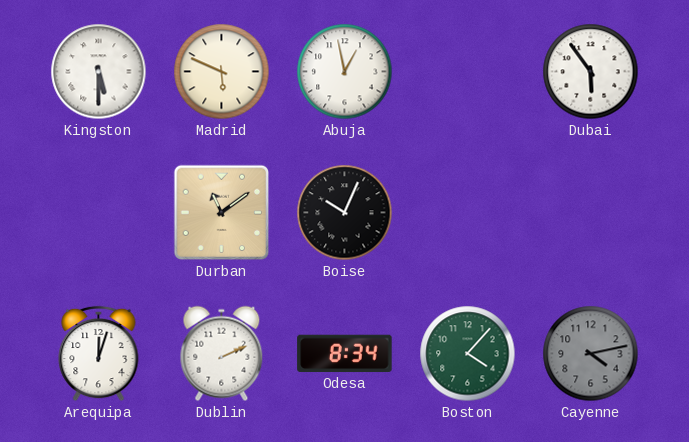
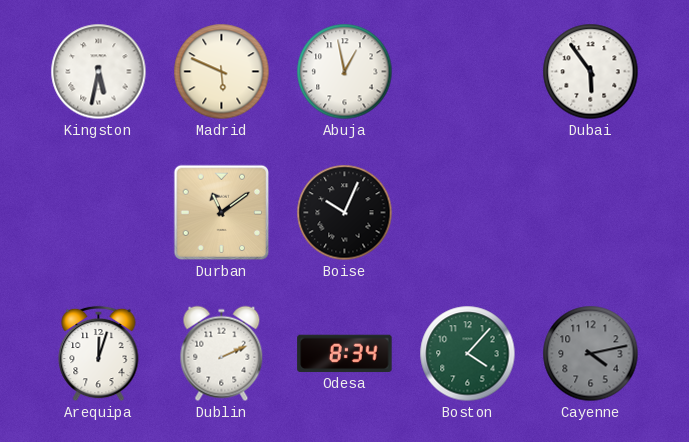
Kingston: 5:30 -> 5:32 (99, 72)
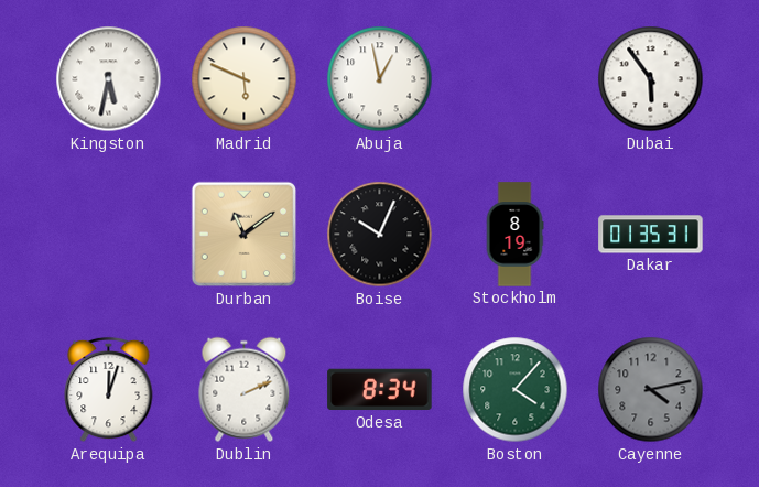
Stockholm: none -> 8:19 (514, 235)
Dakar: none -> 01:35 (651, 235)
